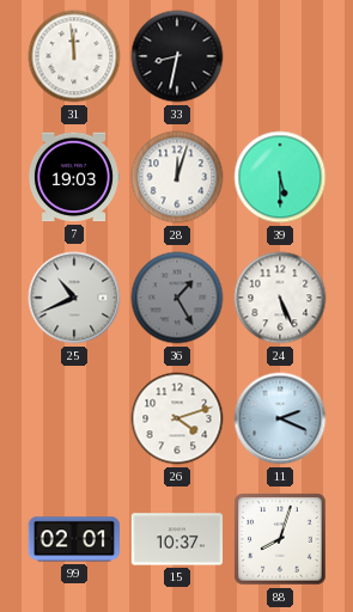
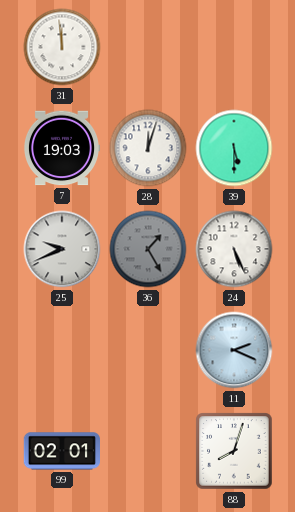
33: 8:32 -> none (177, 56)
25: 10:41 -> 9:41 (62, 249)
26: 4:12 -> none (177, 418)
15: 10:37 -> none (176, 539)
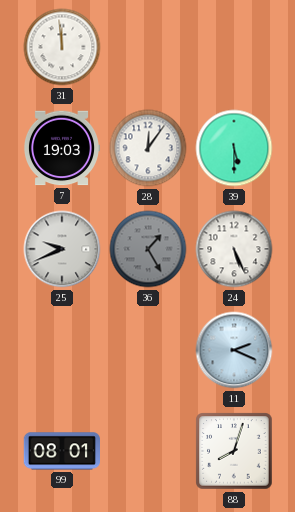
28: 12:03 -> 12:06 (148, 148)
99: 02:01 -> 08:01 (61, 451)
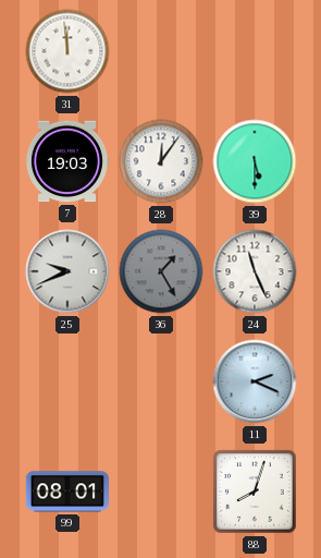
24: 5:26 -> 11:26 (255, 271)
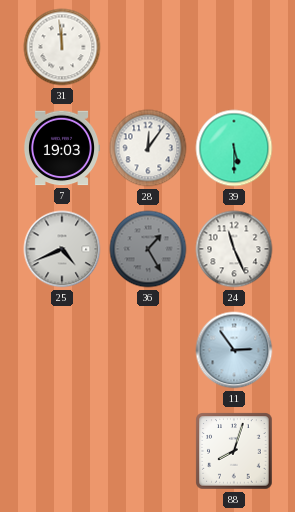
25: 9:41 -> 4:41 (62, 249)
11: 2:19 -> 2:54 (234, 350)
99: 08:01 -> none (66, 492)
